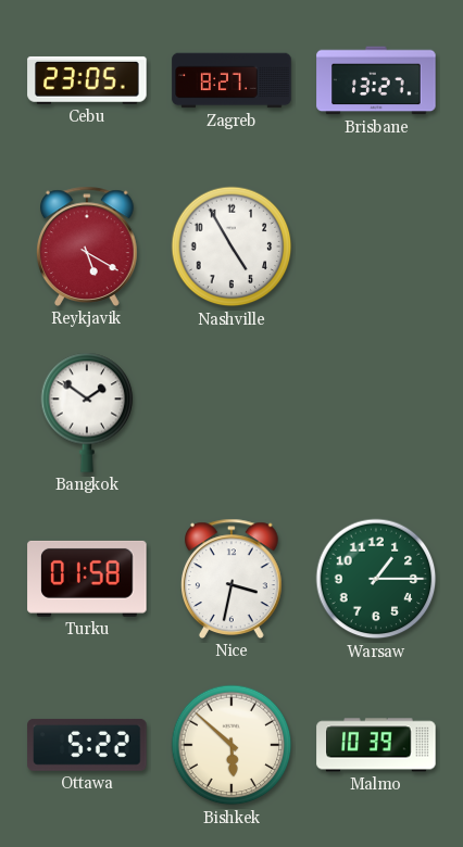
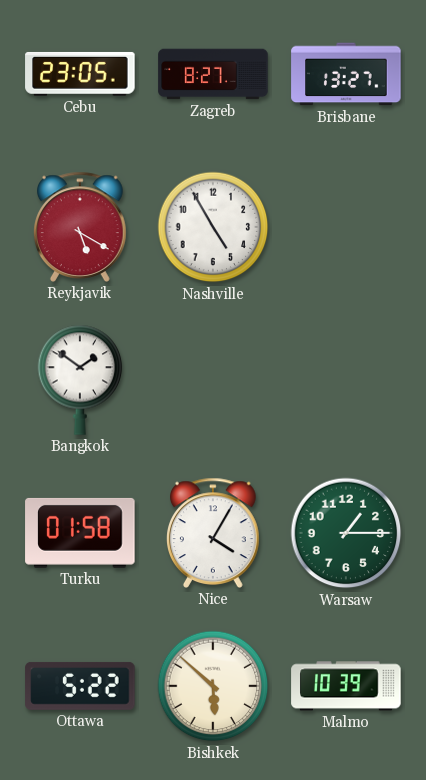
Nice: 3:32 -> 4:05 (214, 533)
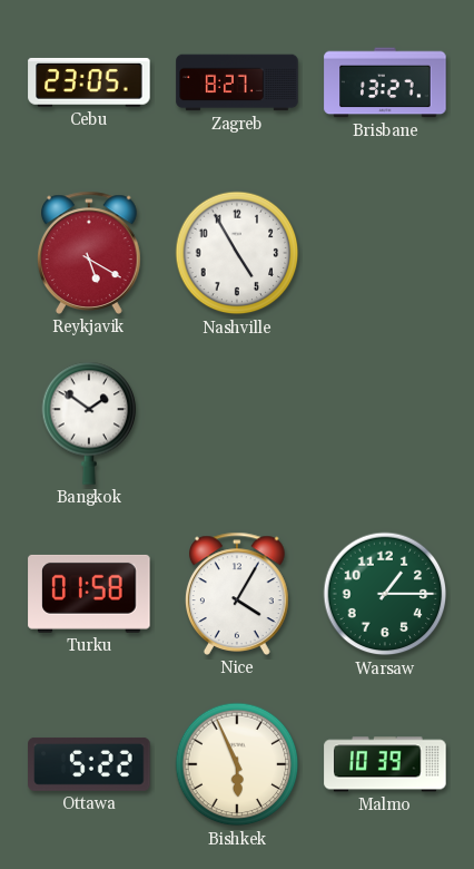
Bishkek: 5:52 -> 5:56 (237, 764)
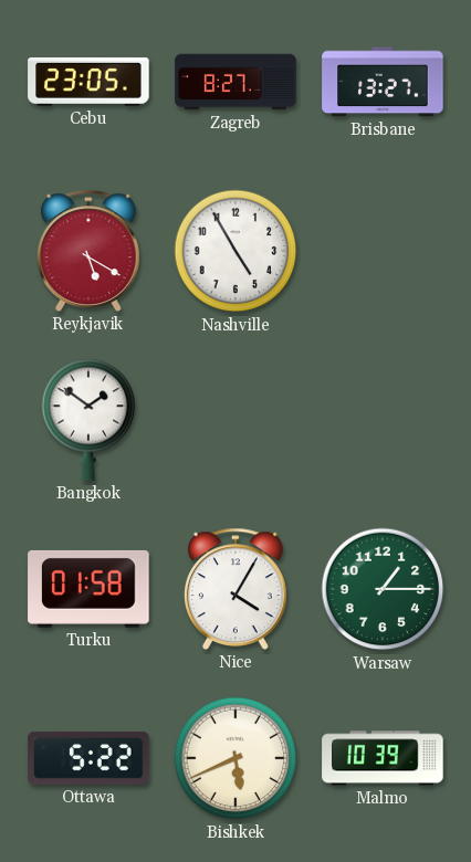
Bishkek: 5:56 -> 5:41 (236, 758)
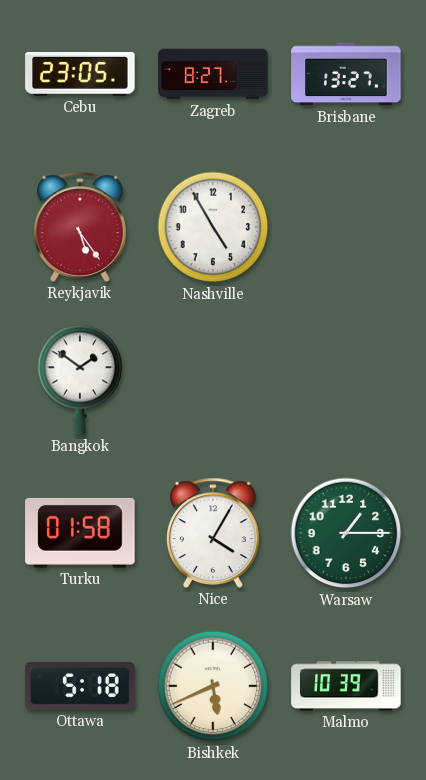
Reykjavik: 5:20 -> 5:24 (81, 227)
Ottawa: 5:22 -> 5:18 (80, 686)
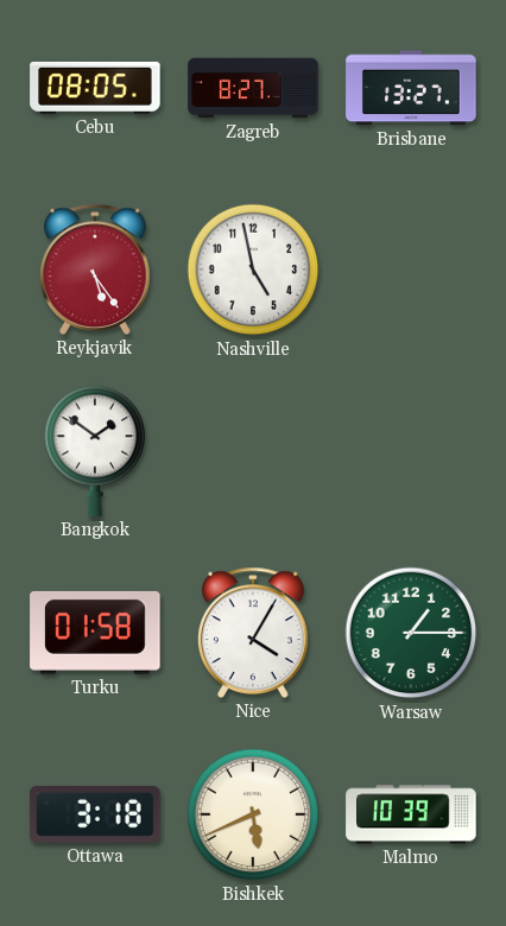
Cebu: 23:05 -> 08:05 (95, 88)
Nashville: 4:55 -> 4:58 (253, 269)
Ottawa: 5:18 -> 3:18 (95, 814)
